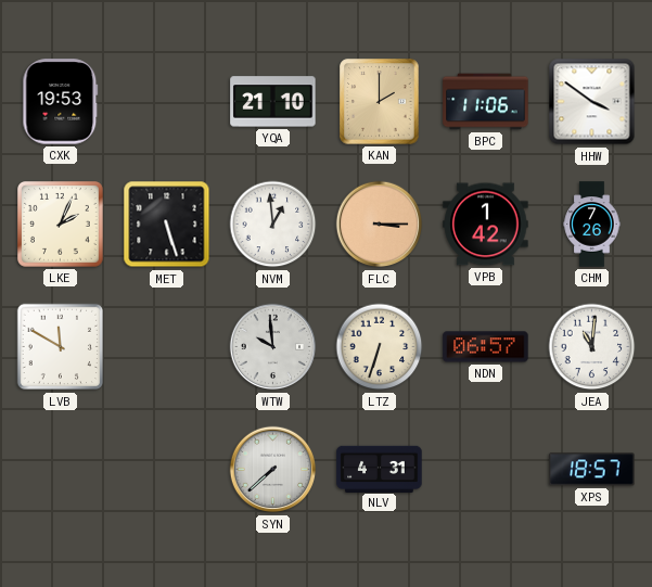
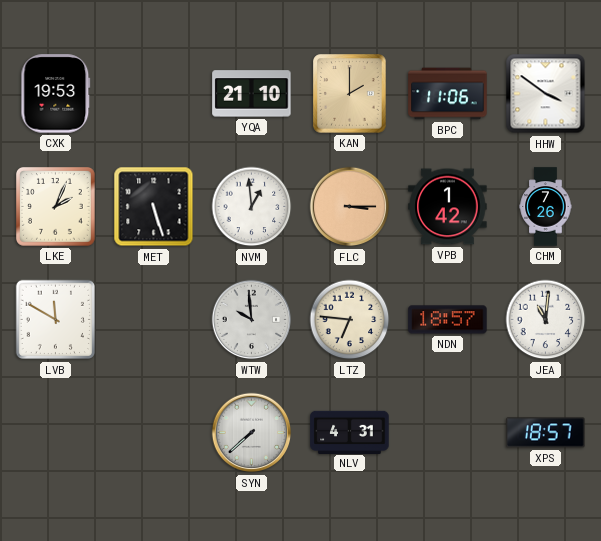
LTZ: 6:33 -> 6:46 (350, 320)
NDN: 06:57 -> 18:57 (448, 320)
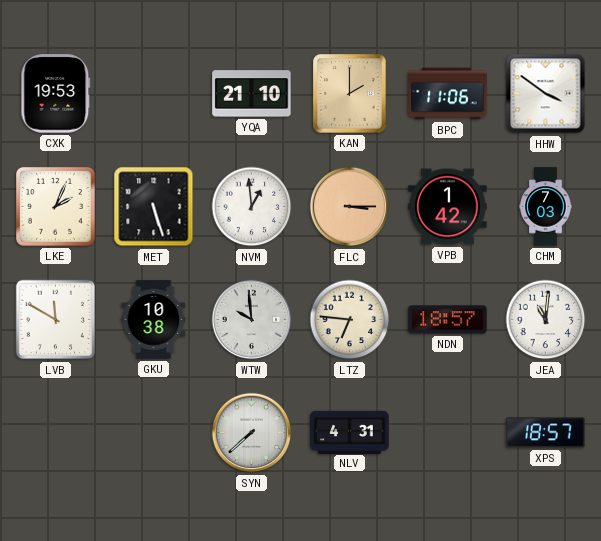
CHM: 7:26 -> 7:03 (546, 207)
GKU: none -> 10:38 (154, 320)
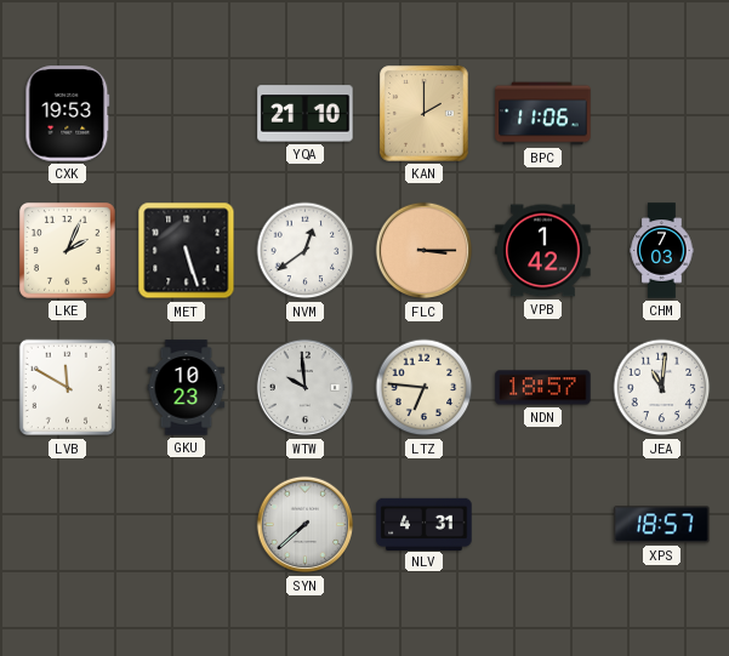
HHW: 3:51 -> none (546, 94)
NVM: 12:59 -> 12:39 (306, 251)
GKU: 10:38 -> 10:23 (187, 388)
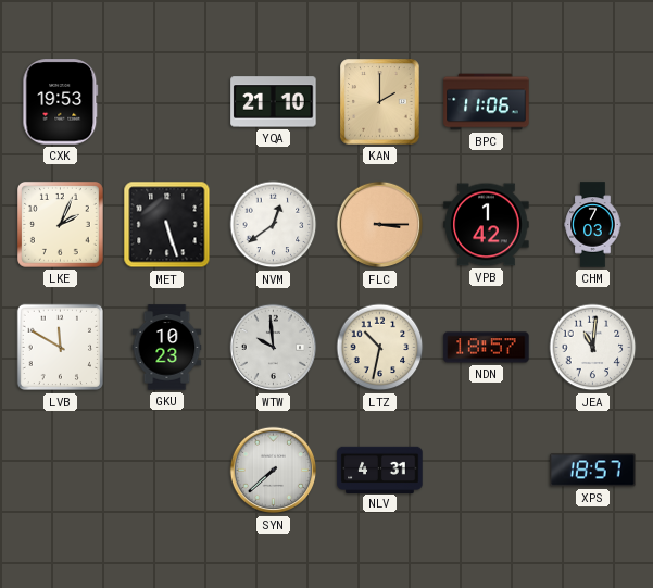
LTZ: 6:46 -> 10:32 (380, 348)
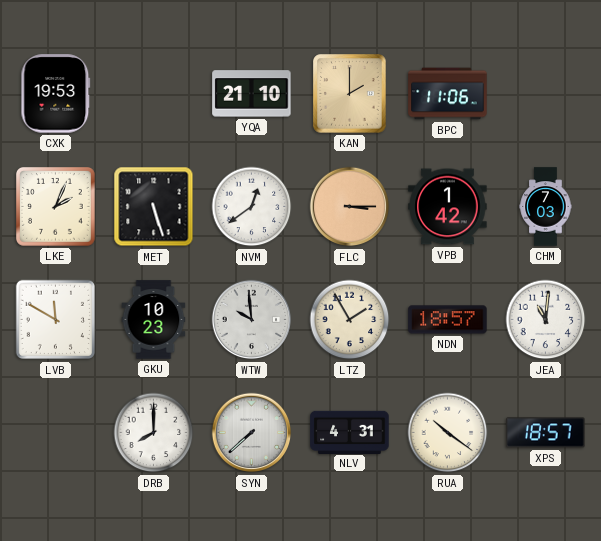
LTZ: 10:32 -> 1:55 (350, 320)
DRB: none -> 8:00 (154, 433)
RUA: none -> 10:21 (448, 433)
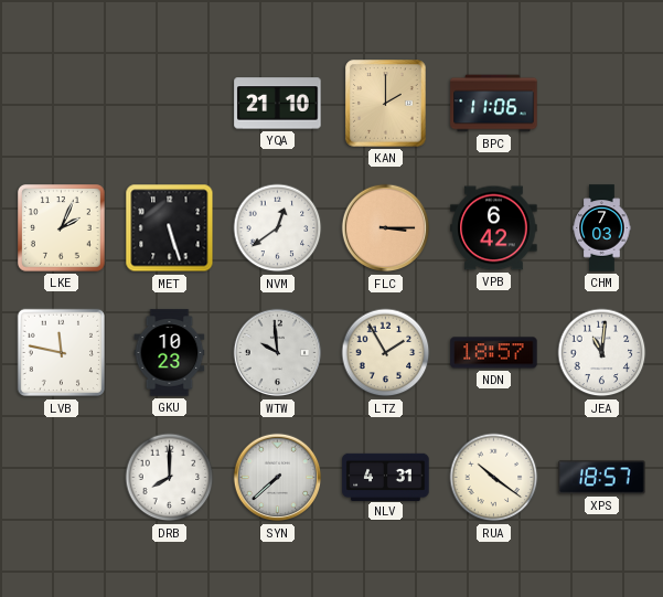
CXK: 19:53 -> none (56, 94)
VPB: 1:42 -> 6:42 (494, 228)
LVB: 11:50 -> 11:47 (62, 353)
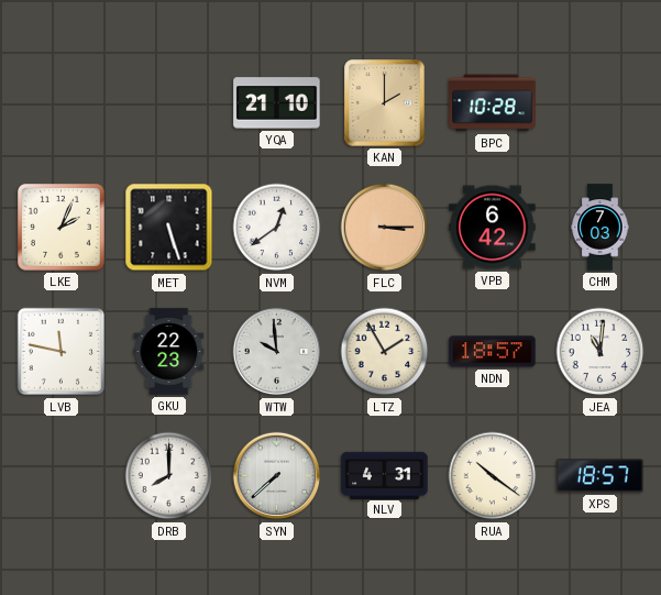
BPC: 11:06 -> 10:28 (493, 103)
GKU: 10:23 -> 22:23 (169, 352)
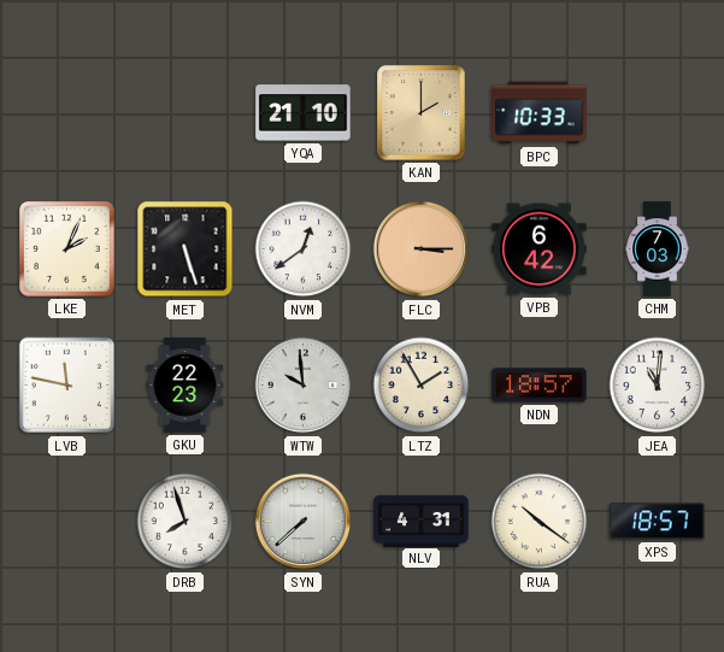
BPC: 10:28 -> 10:33 (540, 113)
DRB: 8:00 -> 7:57 (186, 522)
